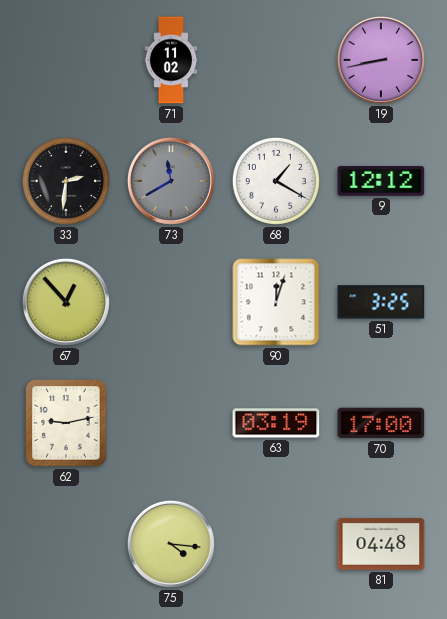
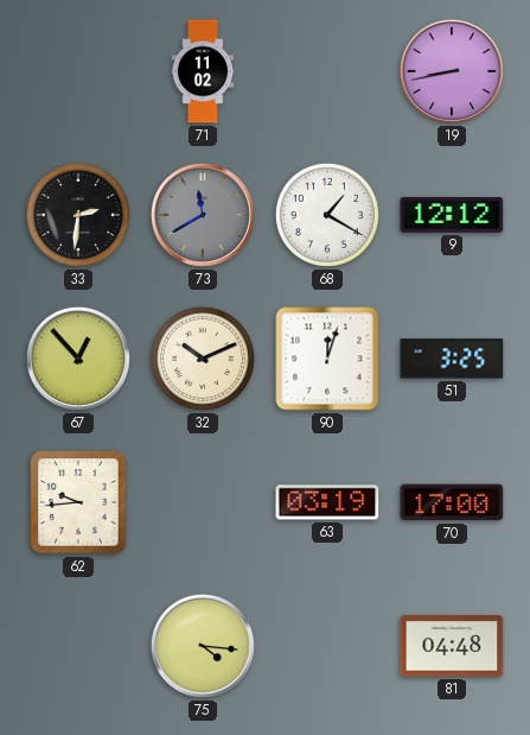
32: none -> 10:11 (203, 359)
62: 9:13 -> 9:44 (78, 502)
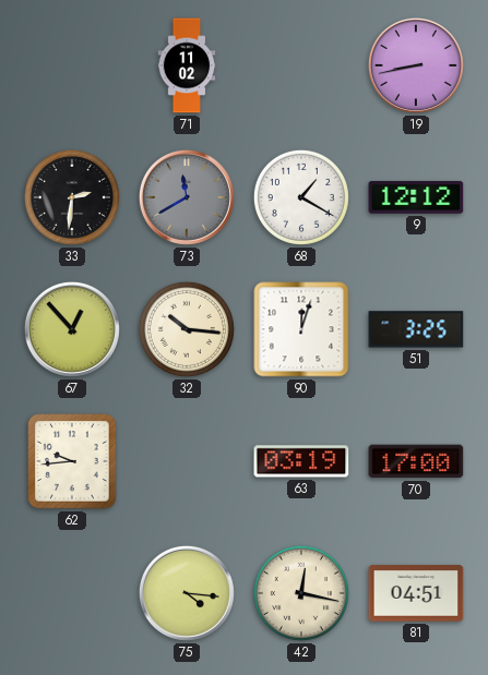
32: 10:11 -> 10:16 (187, 329)
42: none -> 12:17 (301, 593)
81: 04:48 -> 04:51 (416, 593)
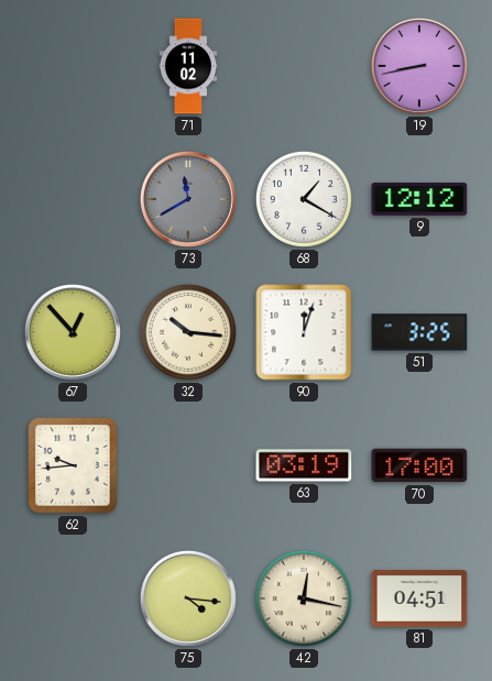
33: 2:31 -> none (72, 197)
